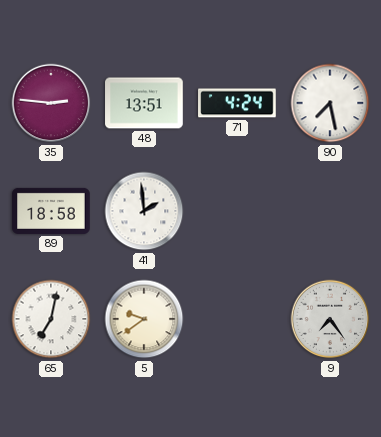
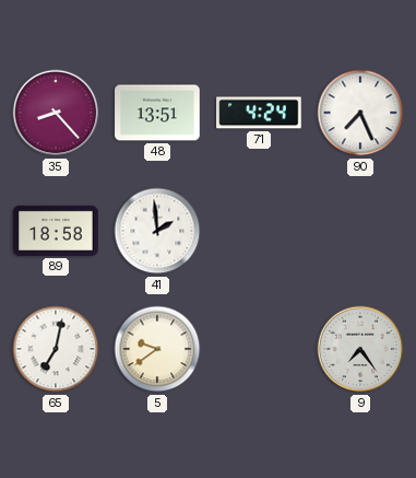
35: 2:46 -> 8:23 (56, 113)
90: 7:28 -> 7:26 (360, 113)
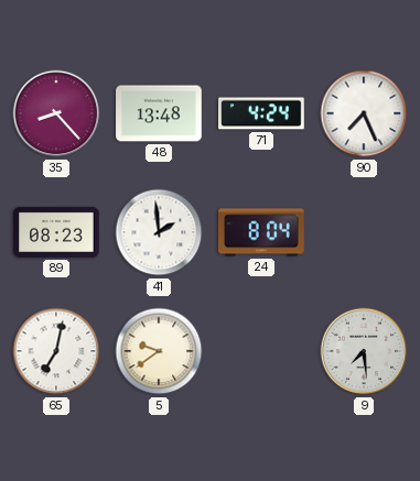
48: 13:51 -> 13:48 (159, 113)
89: 18:58 -> 08:23 (56, 232)
24: none -> 8:04 (262, 232)
9: 7:24 -> 7:29 (364, 351)
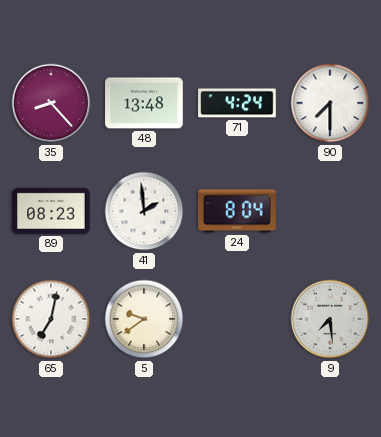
90: 7:26 -> 7:30 (330, 103)
